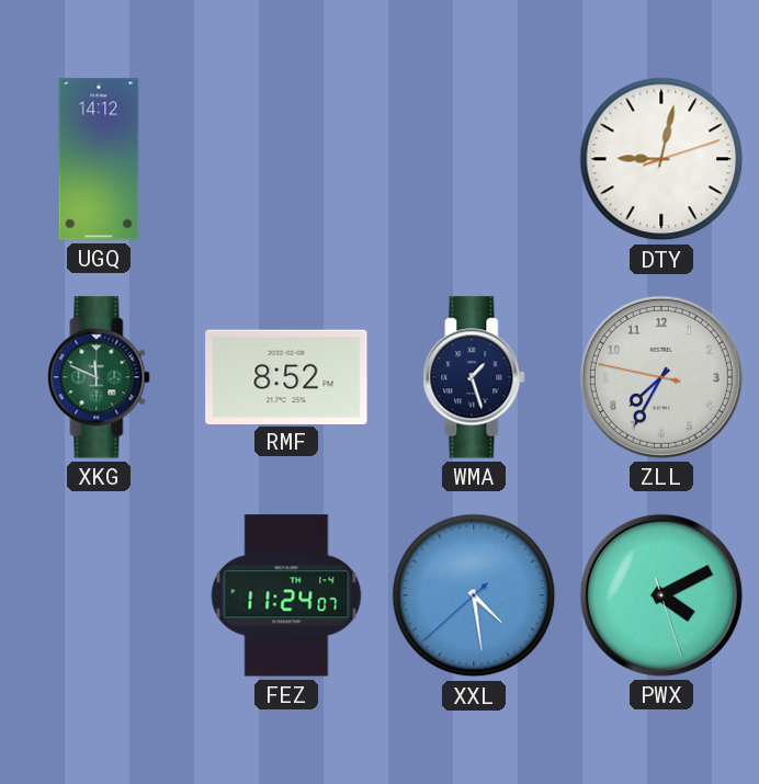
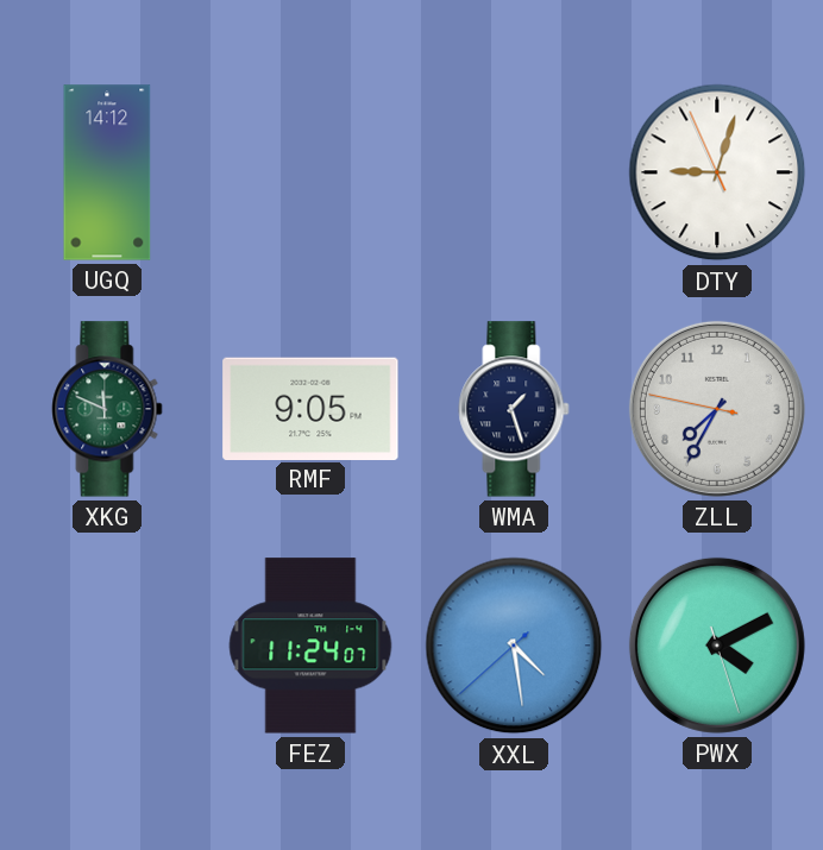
DTY: 9:02:12 -> 9:02:56 (717, 172)
RMF: 8:52 -> 9:05 (310, 408)
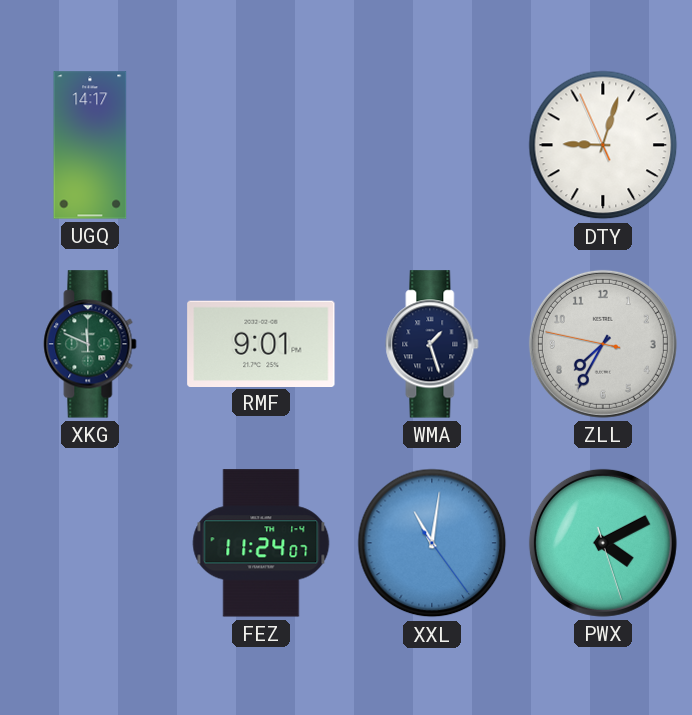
UGQ: 14:12 -> 14:17 (90, 145)
RMF: 9:05 -> 9:01 (261, 343)
XXL: 4:28 -> 11:01 (432, 543)
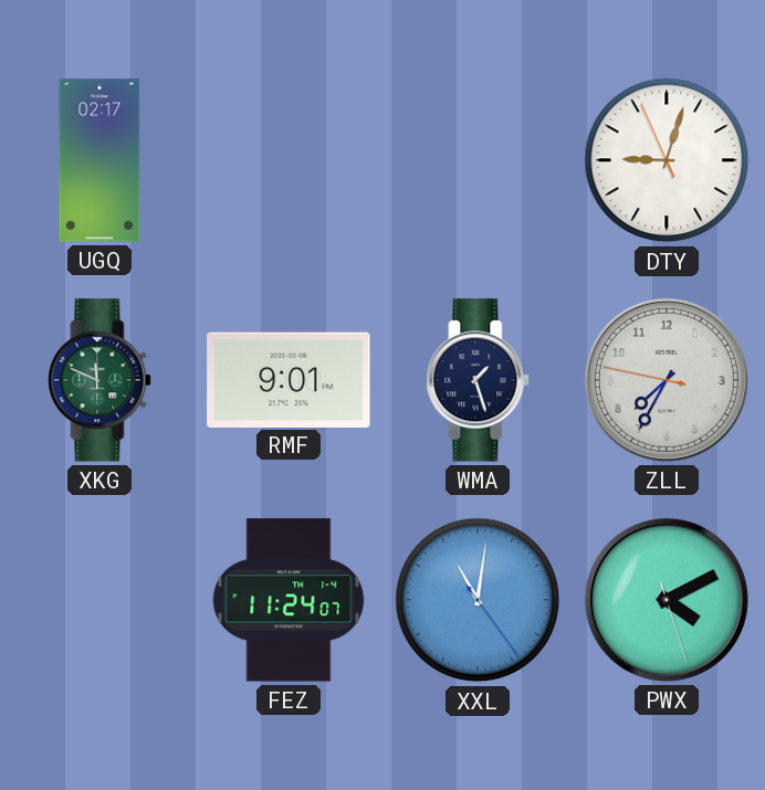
UGQ: 14:17 -> 02:17 (99, 160)
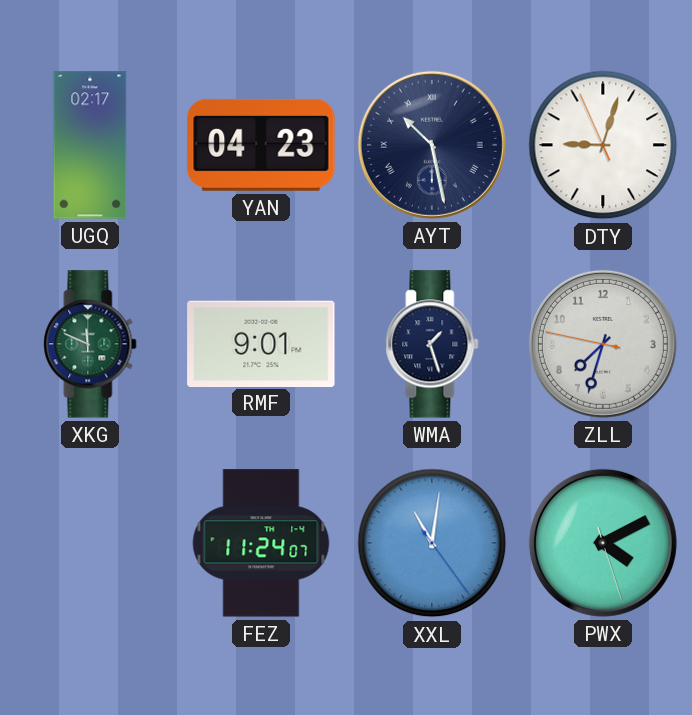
YAN: none -> 04:23 (261, 145)
AYT: none -> 10:28 (432, 145)
ZLL: 7:34 -> 7:32 (603, 344)
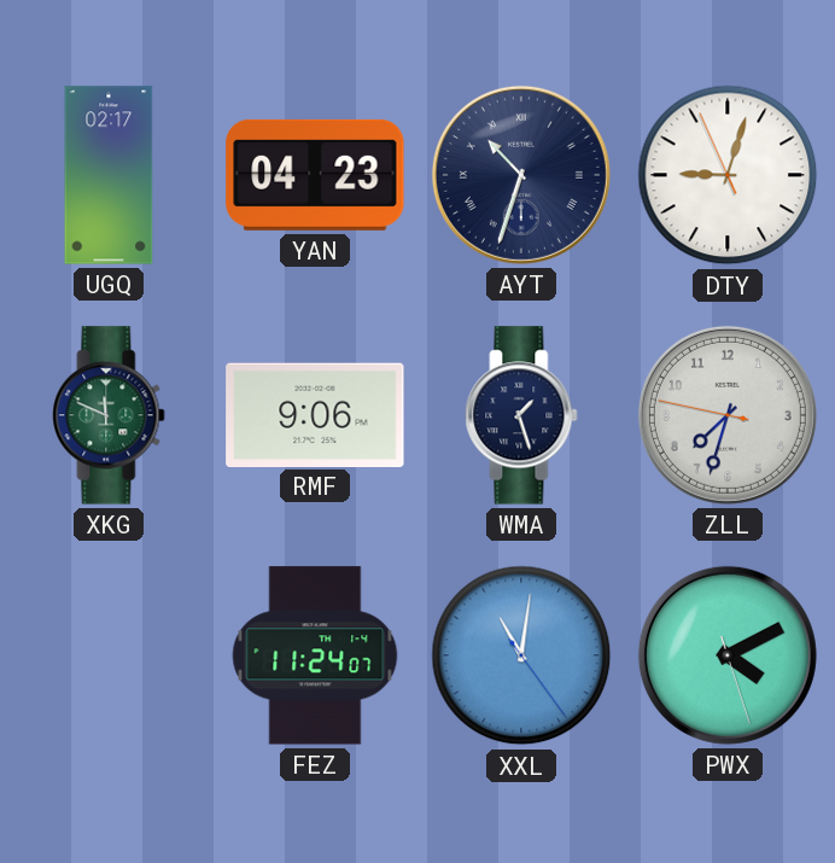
AYT: 10:28 -> 10:33 (521, 175)
RMF: 9:01 -> 9:06 (315, 414)
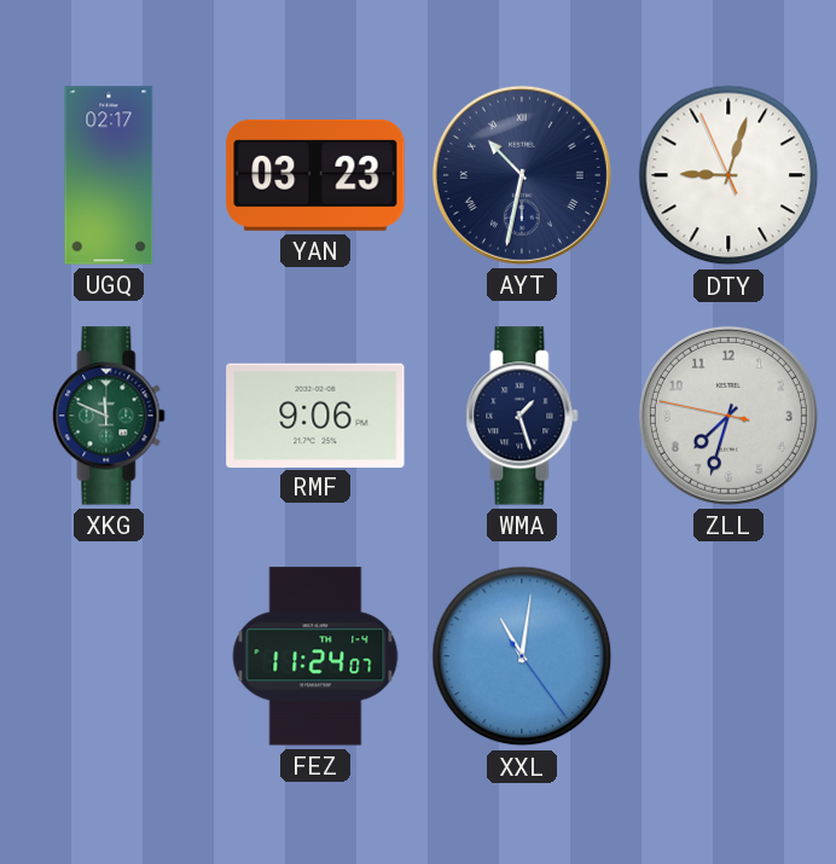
YAN: 04:23 -> 03:23 (315, 175)
AYT: 10:33 -> 10:32 (522, 175)
PWX: 4:10 -> none (728, 655)
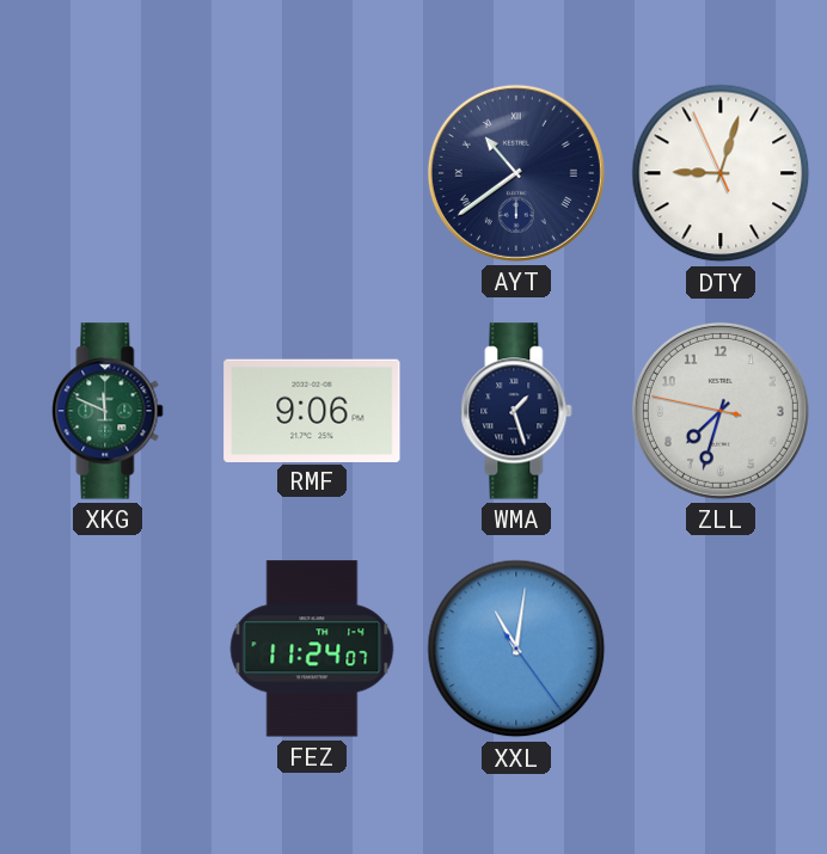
UGQ: 02:17 -> none (109, 175)
YAN: 03:23 -> none (315, 175)
AYT: 10:32 -> 10:39 (516, 173)
